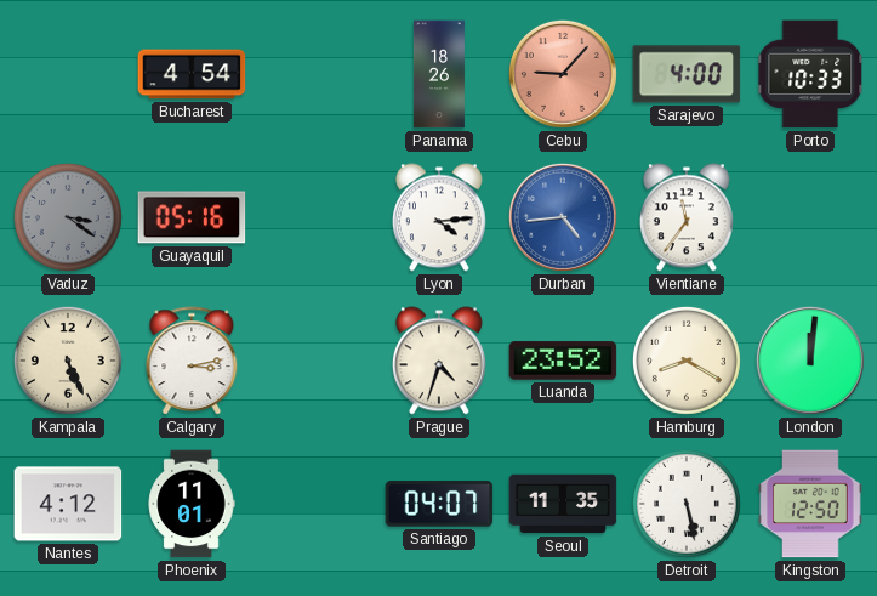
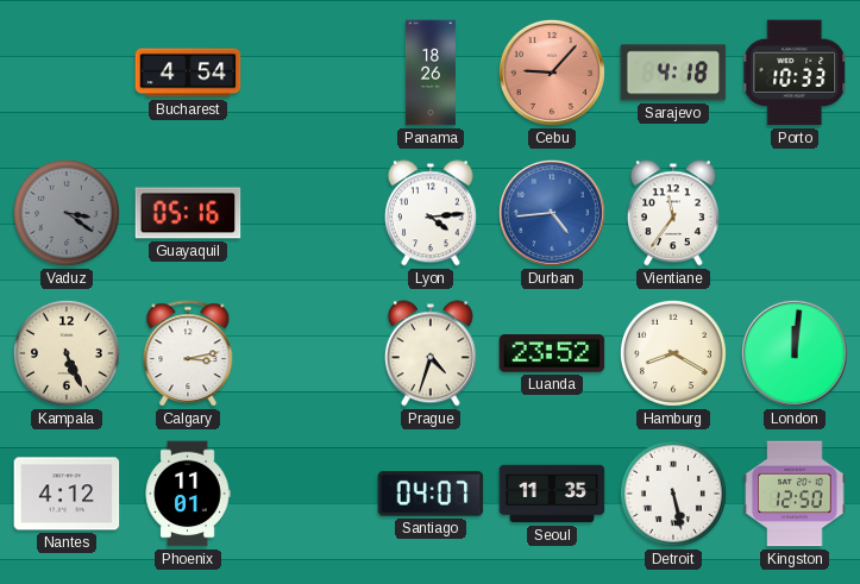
Sarajevo: 4:00 -> 4:18 (673, 73)
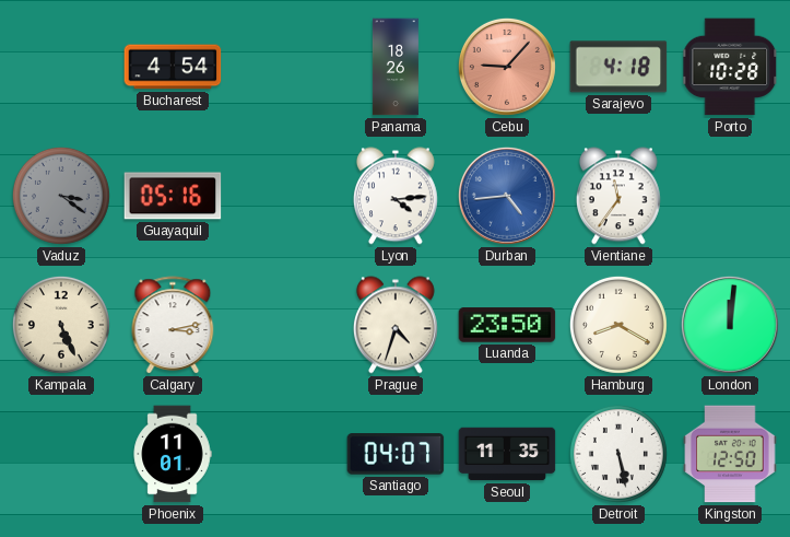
Porto: 10:33 -> 10:28 (731, 67)
Luanda: 23:52 -> 23:50 (507, 325)
Nantes: 4:12 -> none (67, 494)
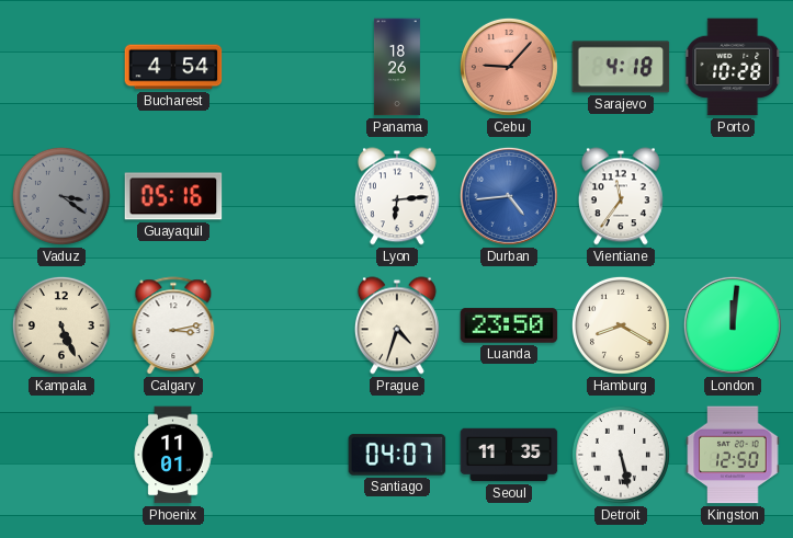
Lyon: 4:14 -> 6:14 (397, 196)
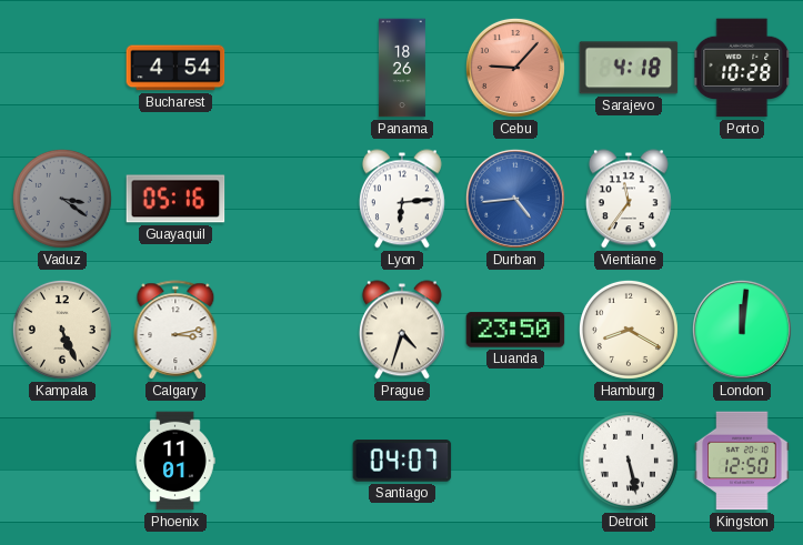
Seoul: 11:35 -> none (509, 455)
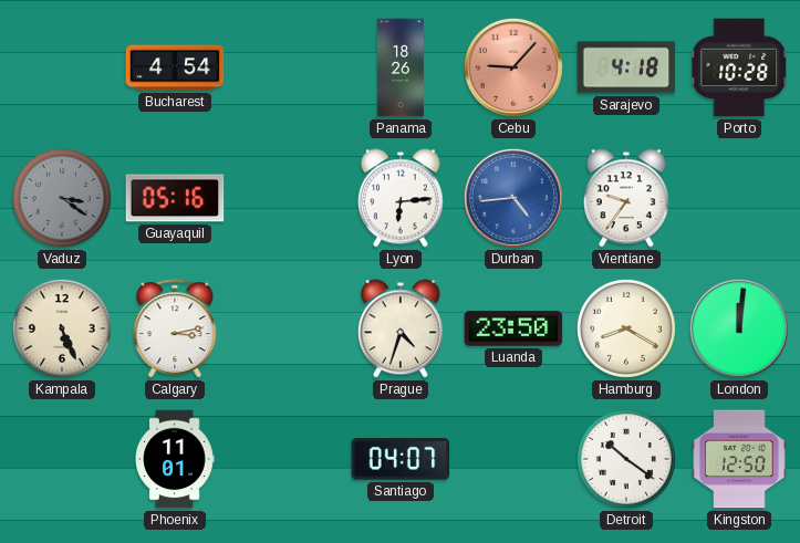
Vientiane: 11:36 -> 9:36 (626, 198)
Detroit: 5:28 -> 10:21 (626, 459)
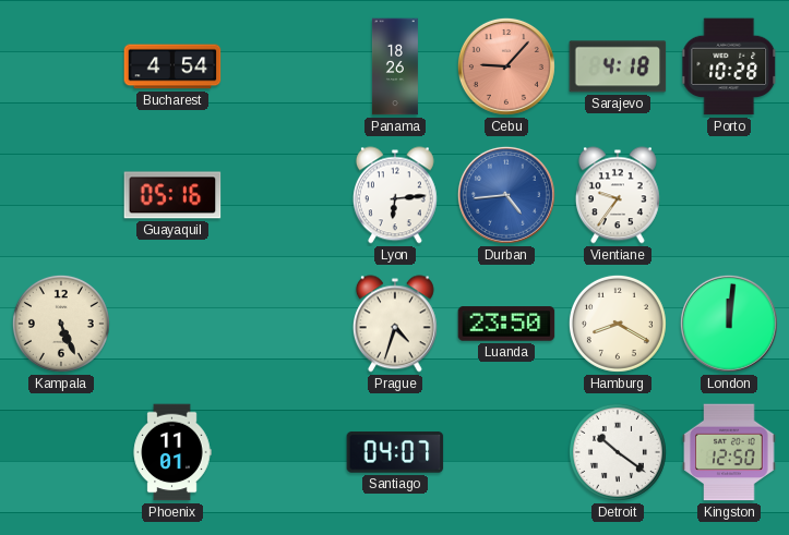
Vaduz: 3:21 -> none (62, 198)
Calgary: 3:13 -> none (175, 330)
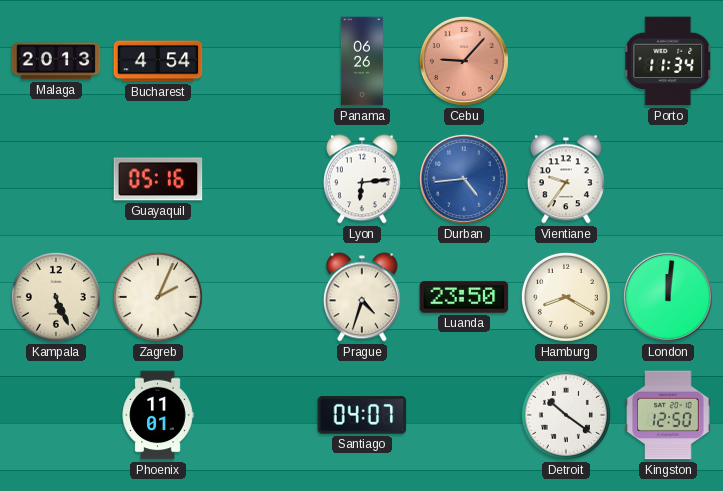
Malaga: none -> 20:13 (56, 61)
Panama: 18:26 -> 06:26 (362, 61)
Sarajevo: 4:18 -> none (618, 66)
Porto: 10:28 -> 11:34 (669, 61)
Zagreb: none -> 2:04 (158, 297)
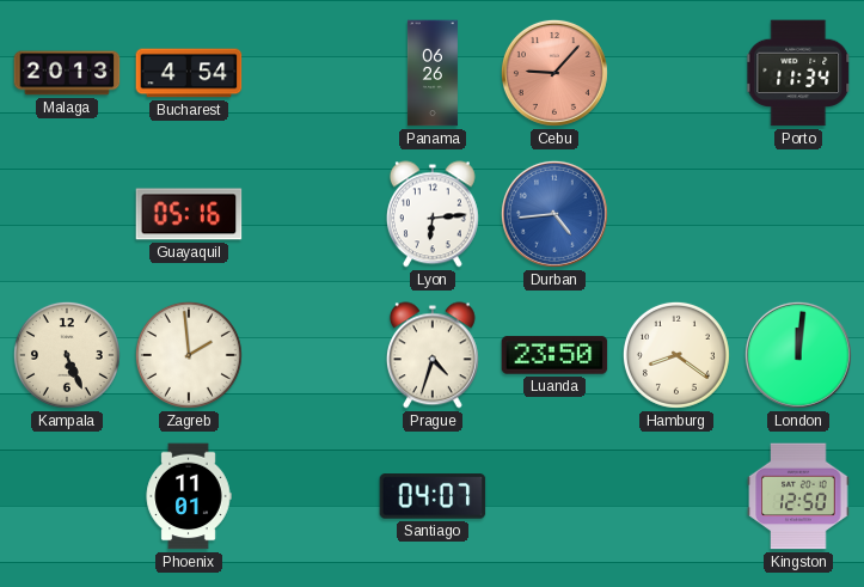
Vientiane: 9:36 -> none (566, 179)
Zagreb: 2:04 -> 1:59 (189, 355)
Hamburg: 8:20 -> 8:21 (676, 355)
Detroit: 10:21 -> none (566, 415)
